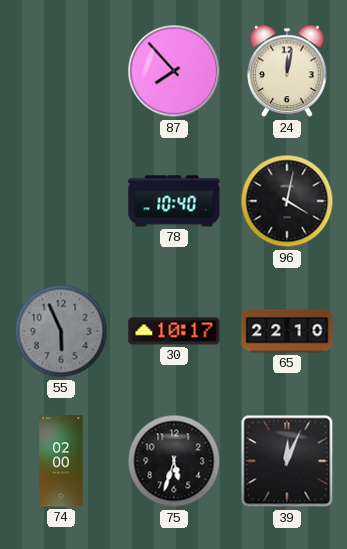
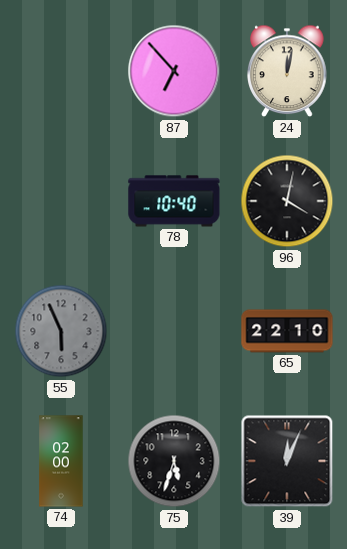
87: 7:53 -> 6:53 (174, 71)
30: 10:17 -> none (174, 331)
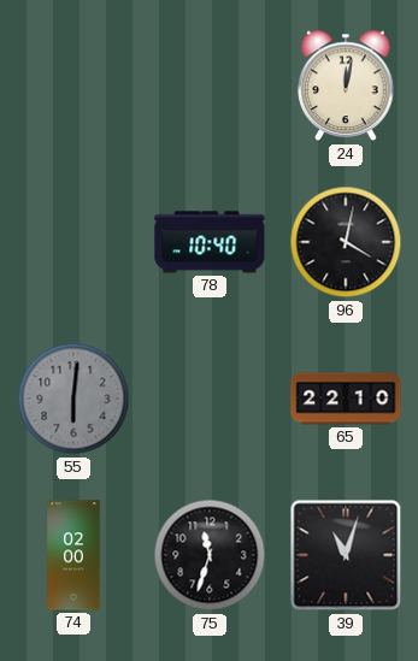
87: 6:53 -> none (174, 71)
55: 5:56 -> 6:01 (73, 399)
75: 5:33 -> 11:33 (210, 555)
39: 12:04 -> 11:03 (346, 555)
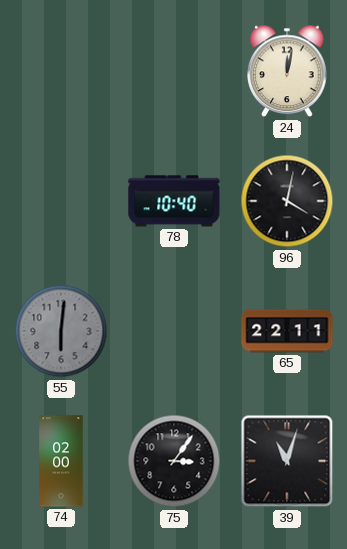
65: 22:10 -> 22:11 (287, 331)
75: 11:33 -> 3:06 (174, 461)
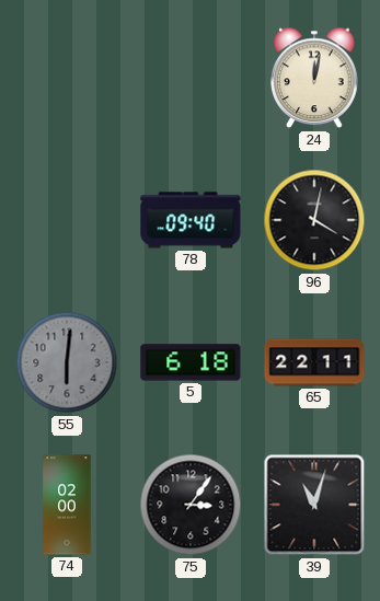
78: 10:40 -> 09:40 (191, 220)
5: none -> 6:18 (191, 362)
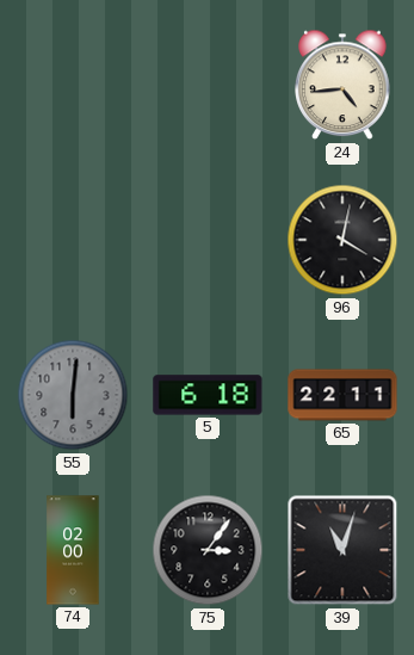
24: 12:02 -> 4:44 (342, 85)
78: 09:40 -> none (191, 220)
